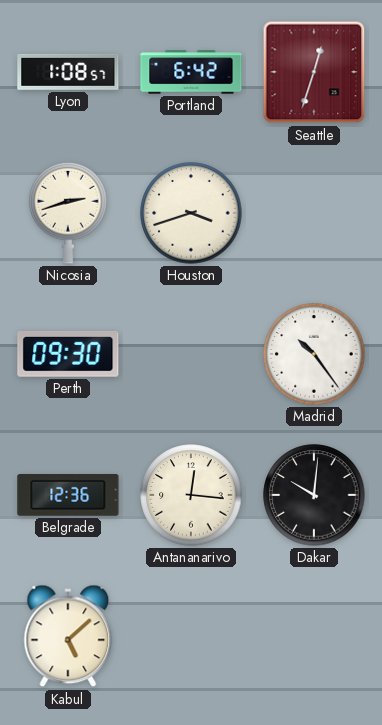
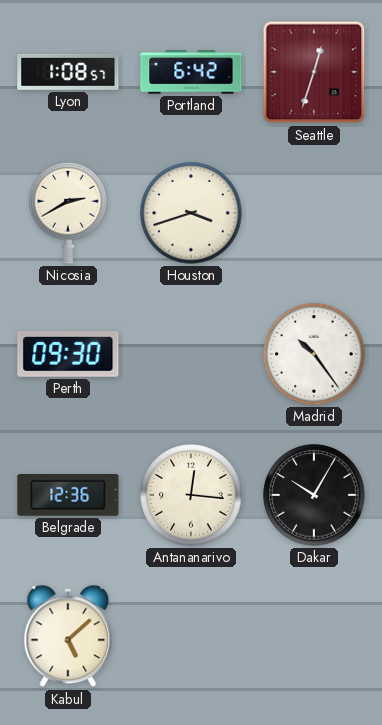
Nicosia: 2:42 -> 2:40 (68, 213)
Dakar: 10:01 -> 10:05 (314, 495)
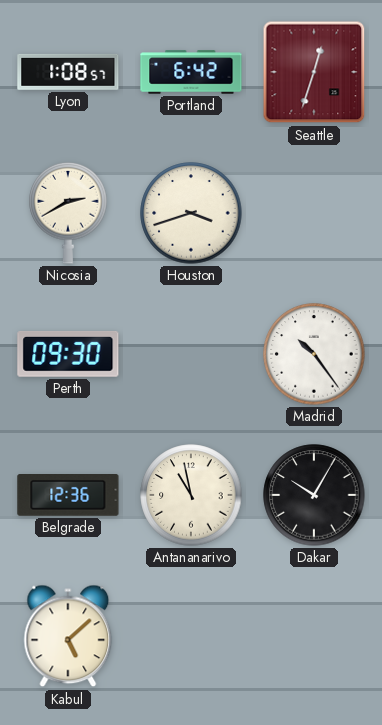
Antananarivo: 12:16 -> 10:58 (191, 495)
